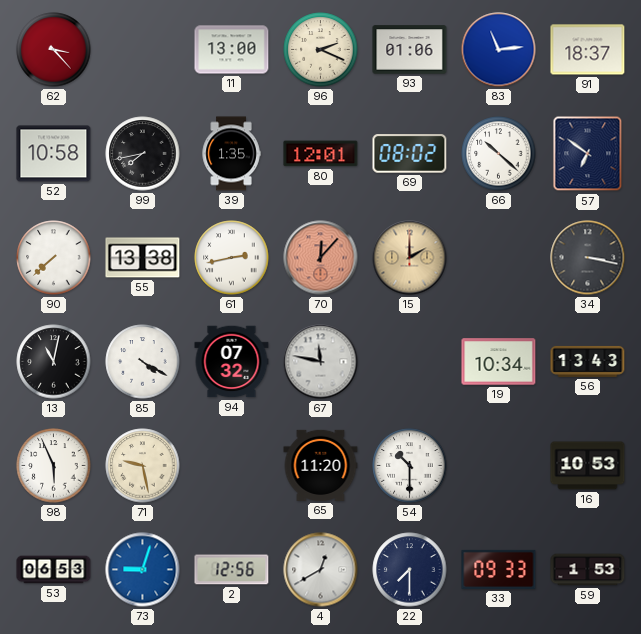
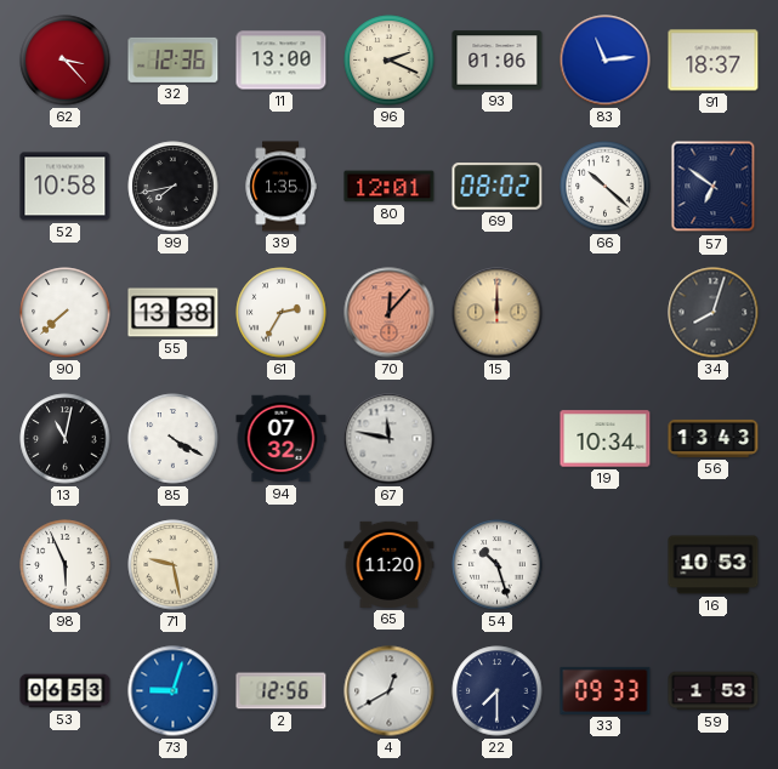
32: none -> 12:36 (174, 59)
61: 2:43 -> 2:35 (282, 313)
15: 2:00 -> 12:00 (498, 313)
34: 3:17 -> 8:03 (714, 313)
54: 10:30 -> 10:27 (498, 565)
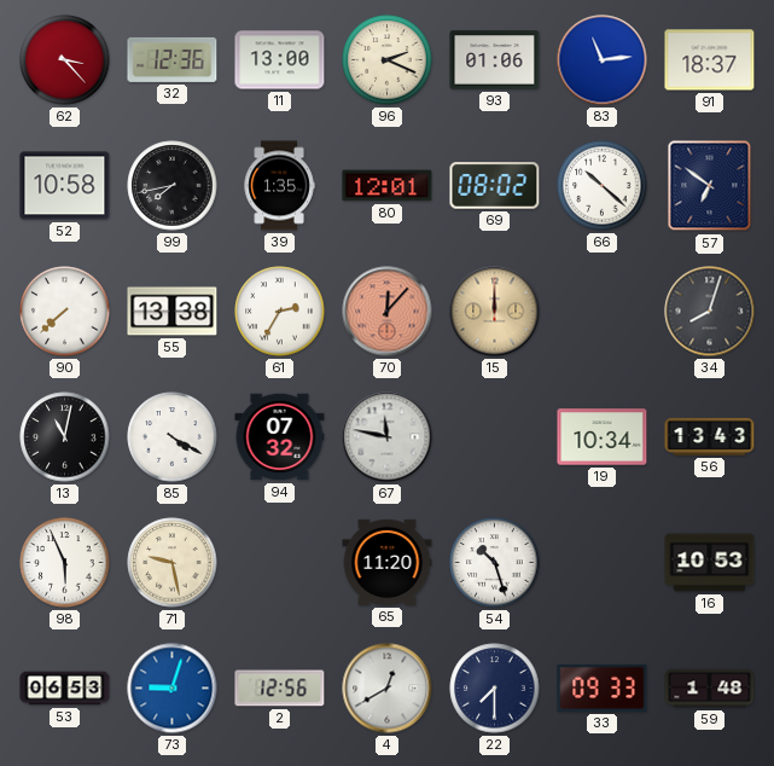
59: 1:53 -> 1:48 (710, 689)
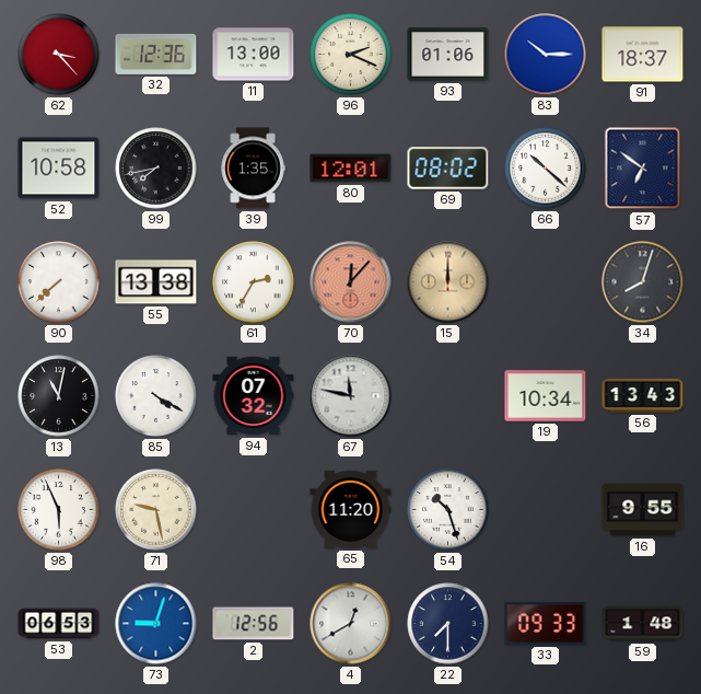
83: 11:14 -> 10:15 (546, 55)
16: 10:53 -> 9:55 (643, 510)
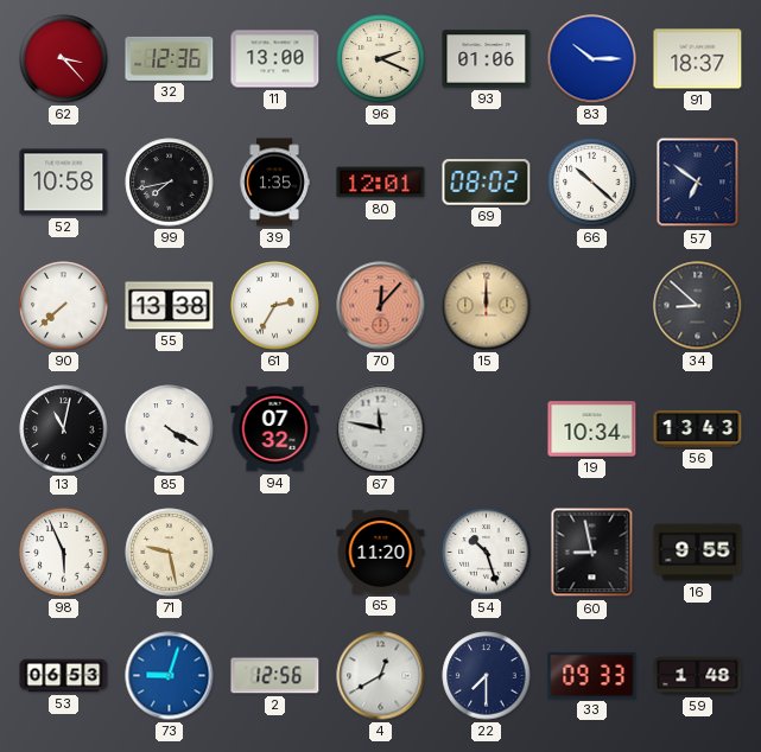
34: 8:03 -> 8:52 (698, 306)
60: none -> 8:58 (592, 553)
